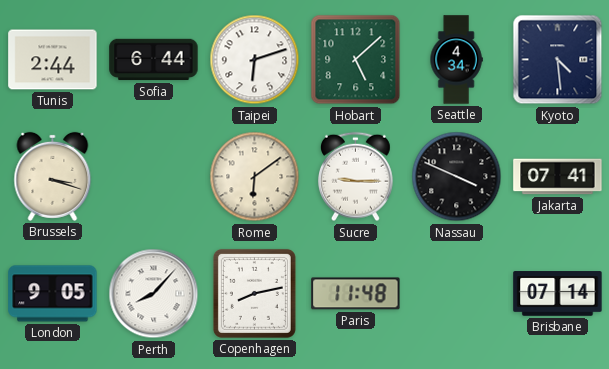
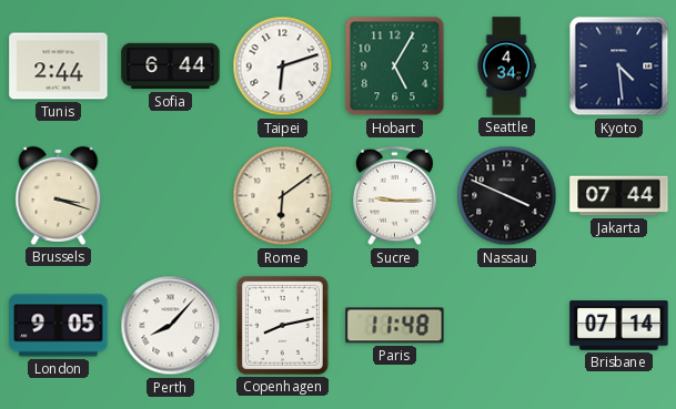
Hobart: 5:08 -> 5:05 (395, 67)
Jakarta: 07:41 -> 07:44 (619, 196)
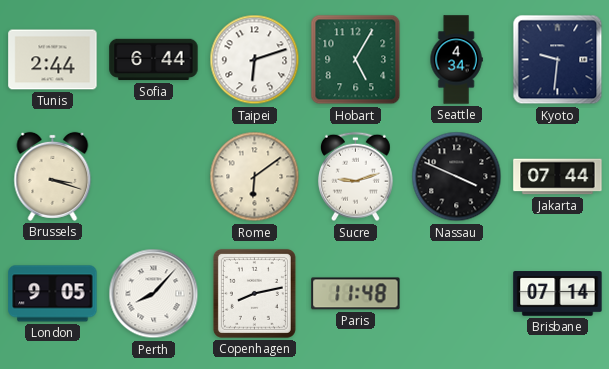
Kyoto: 4:29 -> 9:31 (558, 60)
Sucre: 9:15 -> 9:12 (356, 177)
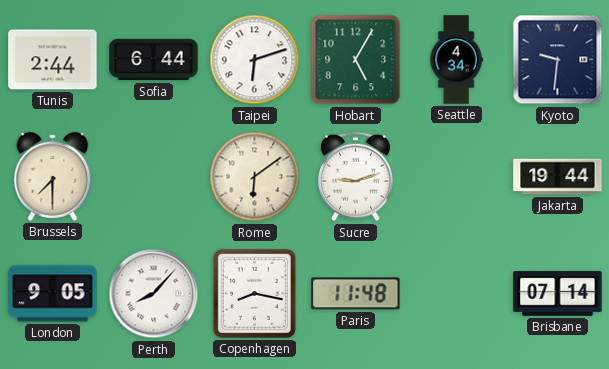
Brussels: 3:18 -> 7:30 (53, 176)
Nassau: 3:49 -> none (457, 177)
Jakarta: 07:44 -> 19:44 (558, 177)
Copenhagen: 8:13 -> 8:17 (254, 293)
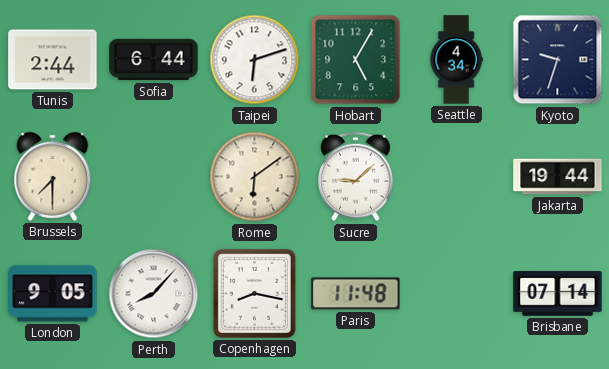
Kyoto: 9:31 -> 9:33 (558, 60)
Sucre: 9:12 -> 9:08 (356, 177)
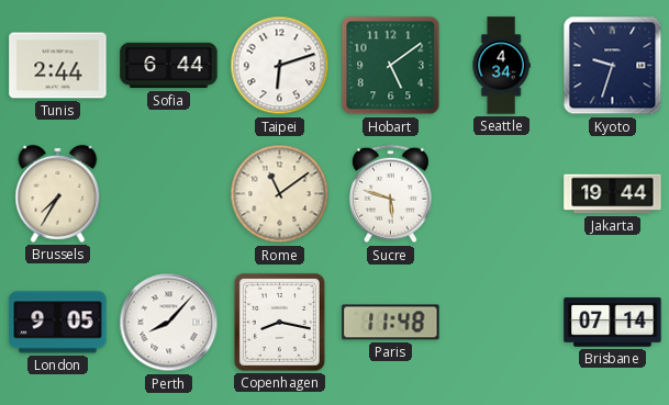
Hobart: 5:05 -> 5:09 (391, 66)
Brussels: 7:30 -> 7:35 (58, 193)
Rome: 6:09 -> 11:09 (280, 194)
Sucre: 9:08 -> 5:48 (391, 194)
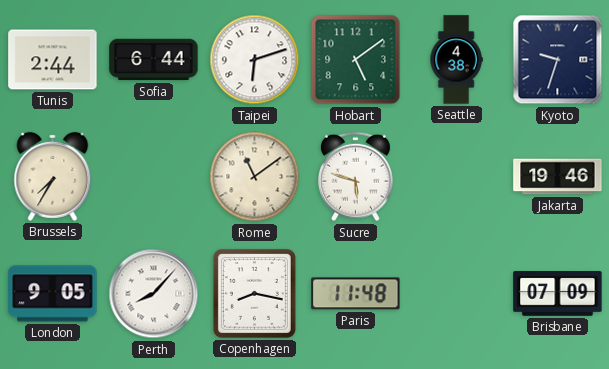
Seattle: 4:34 -> 4:38 (456, 60)
Jakarta: 19:44 -> 19:46 (558, 177)
Brisbane: 07:14 -> 07:09 (558, 294)
